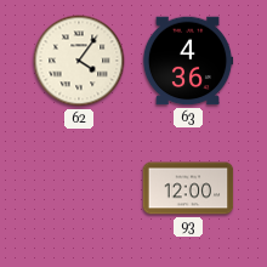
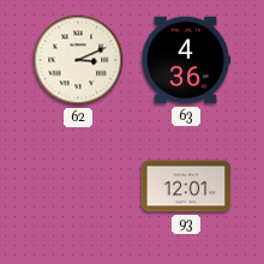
62: 4:06 -> 3:11 (78, 60)
93: 12:00 -> 12:01 (186, 186)
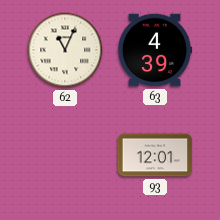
62: 3:11 -> 11:04 (65, 50)
63: 4:36 -> 4:39 (155, 50)
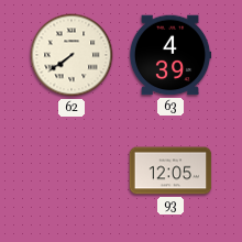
62: 11:04 -> 7:39 (71, 55)
93: 12:01 -> 12:05 (170, 170)
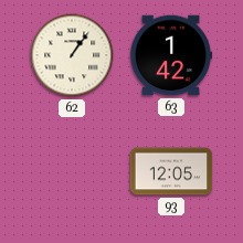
62: 7:39 -> 1:06 (72, 55)
63: 4:39 -> 1:42 (171, 55)
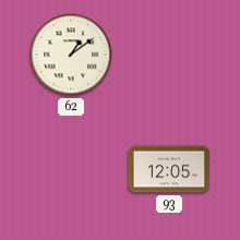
62: 1:06 -> 1:09 (71, 55)
63: 1:42 -> none (171, 55)
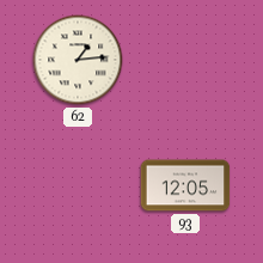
62: 1:09 -> 1:14 (78, 60)
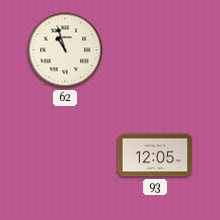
62: 1:14 -> 10:57 (65, 50)
